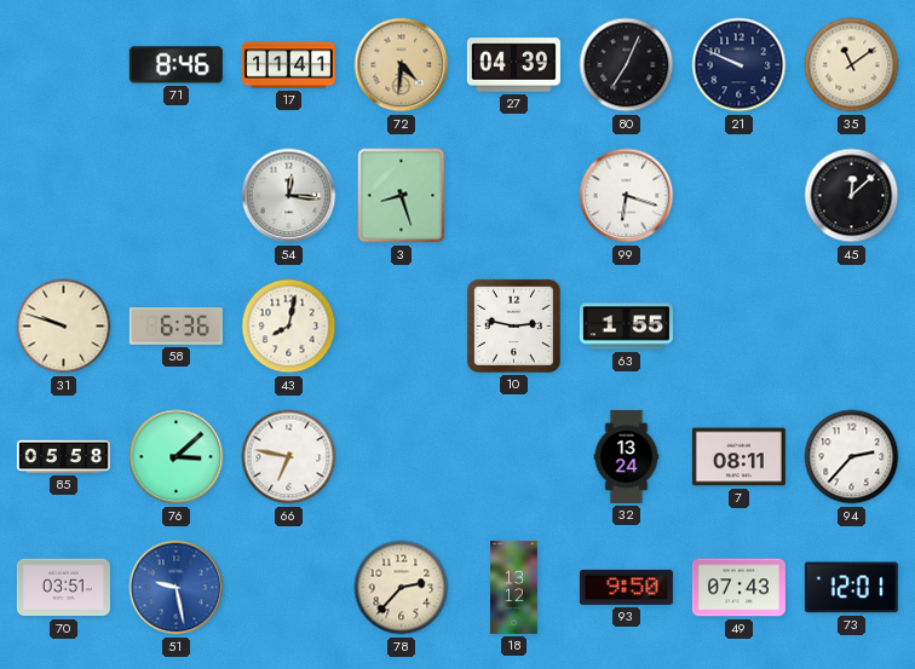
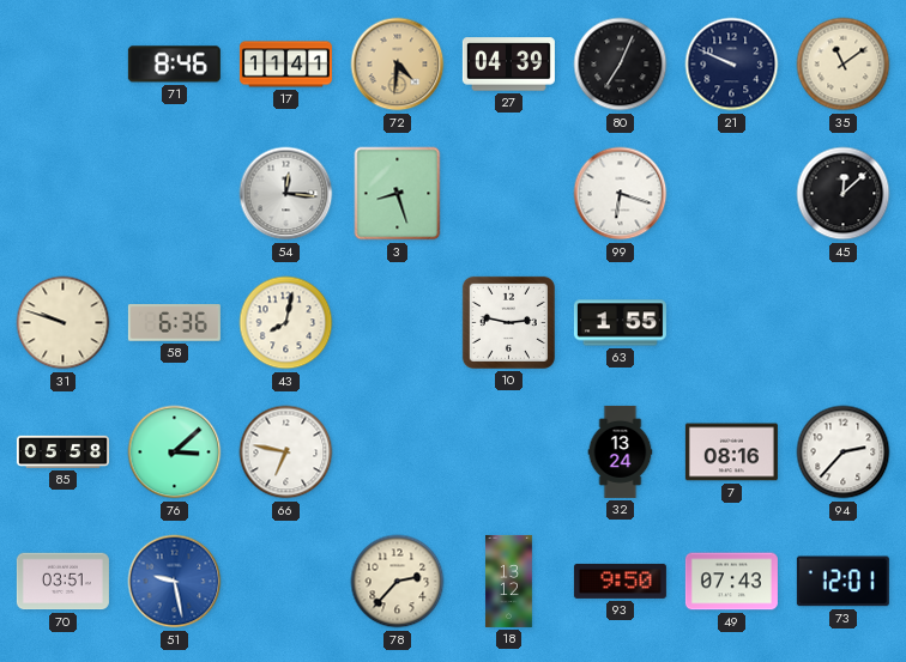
7: 08:11 -> 08:16 (731, 453)
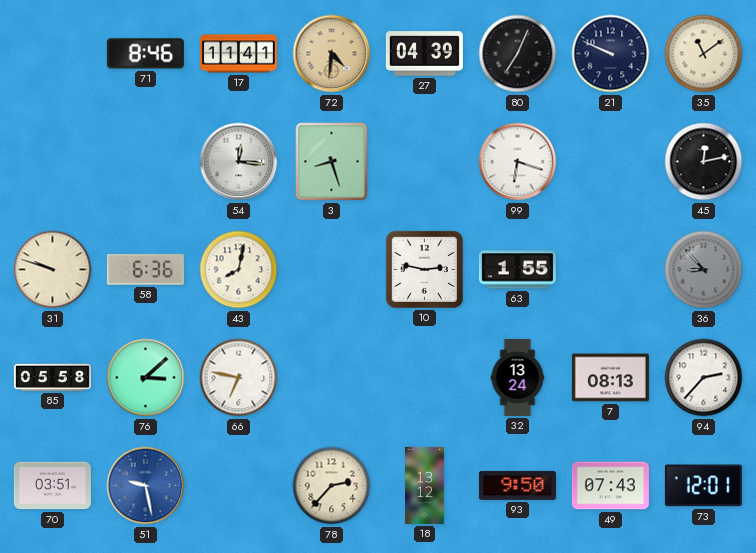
45: 12:08 -> 12:13 (704, 162)
36: none -> 8:53 (704, 270)
7: 08:16 -> 08:13 (610, 378)
